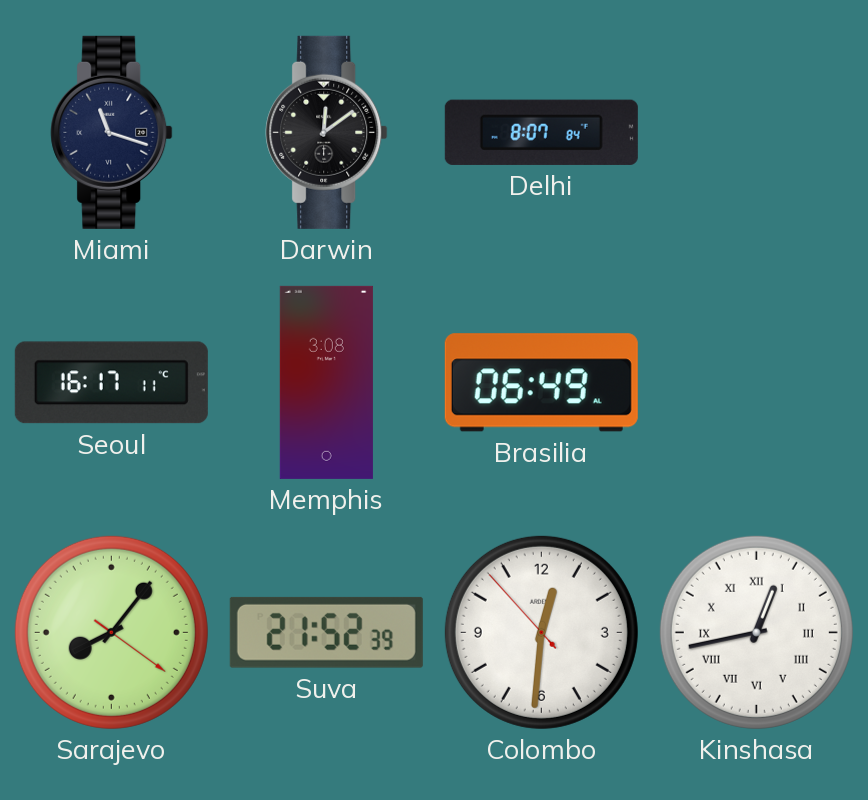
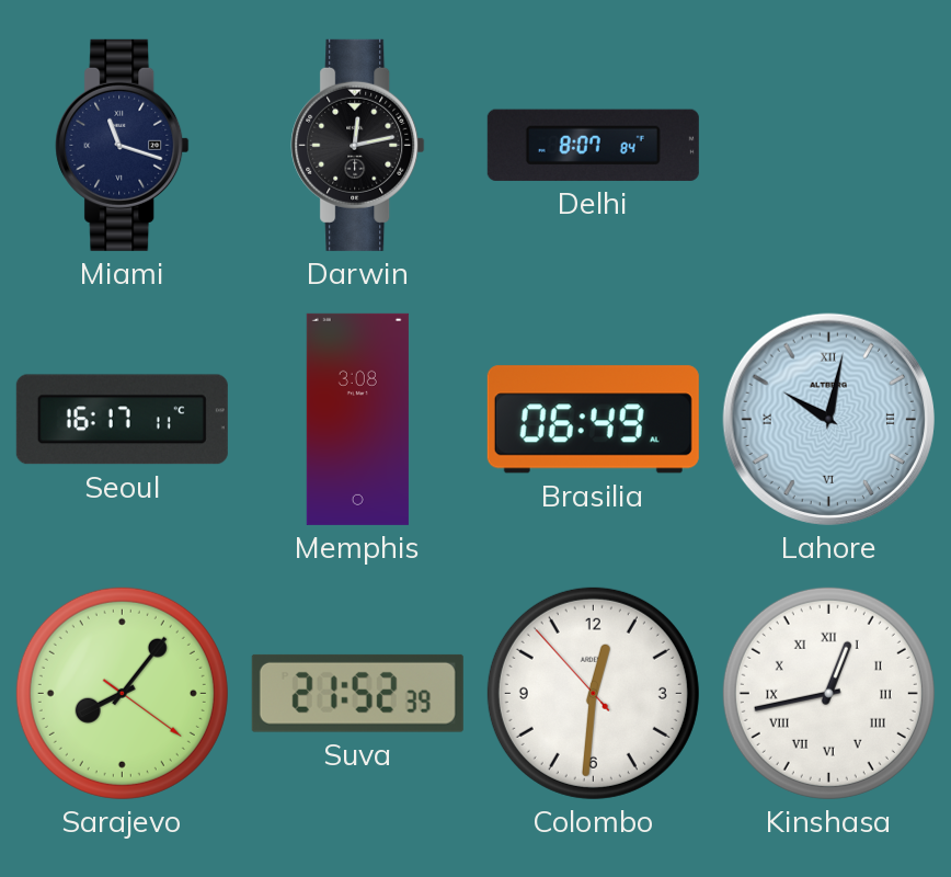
Darwin: 12:09 -> 12:13 (358, 145)
Lahore: none -> 10:02 (828, 419)
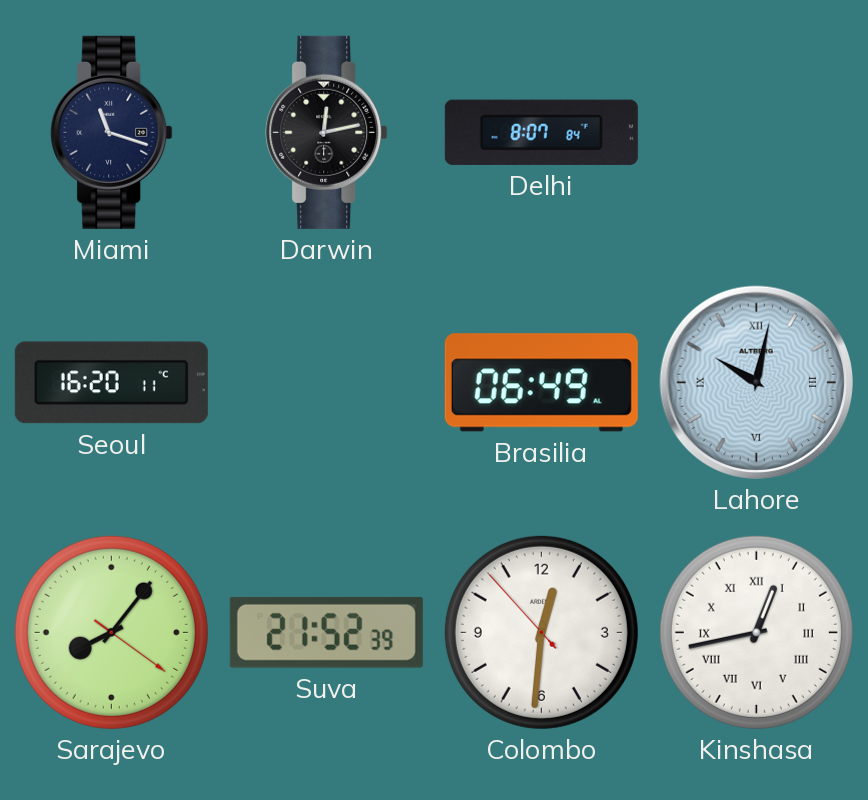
Seoul: 16:17 -> 16:20 (111, 383)
Memphis: 3:08 -> none (357, 419)
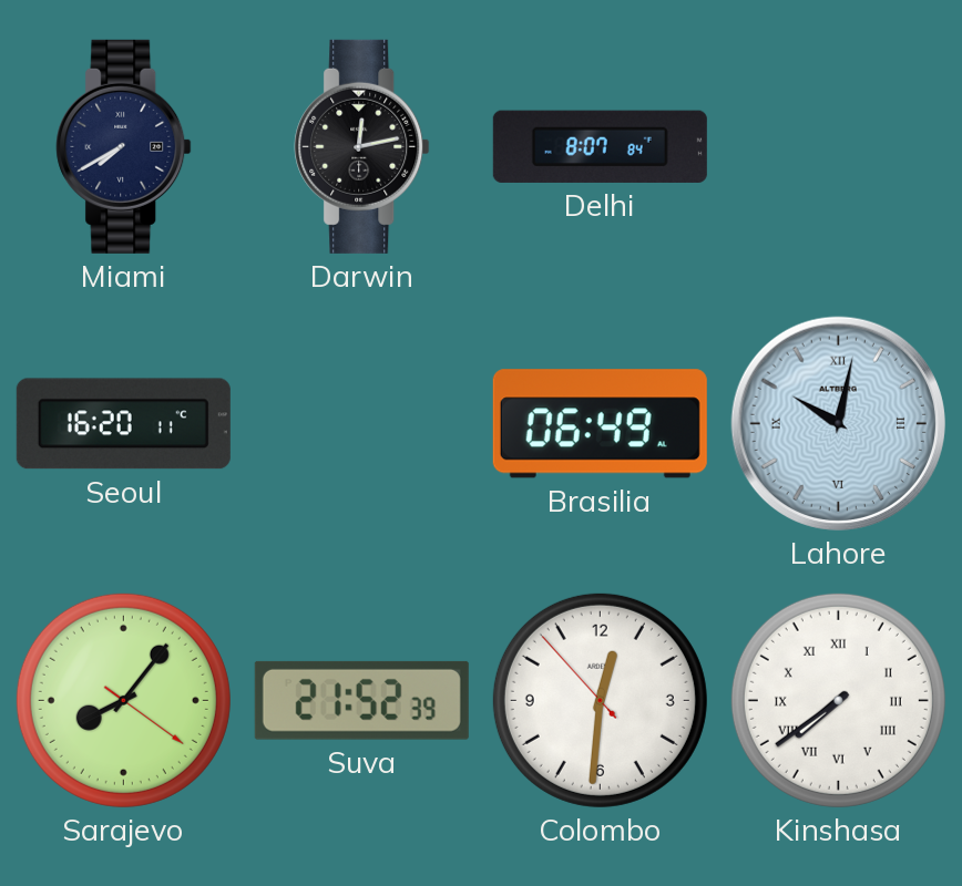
Miami: 11:18 -> 7:40 (124, 146)
Kinshasa: 12:43 -> 7:39 (838, 700)
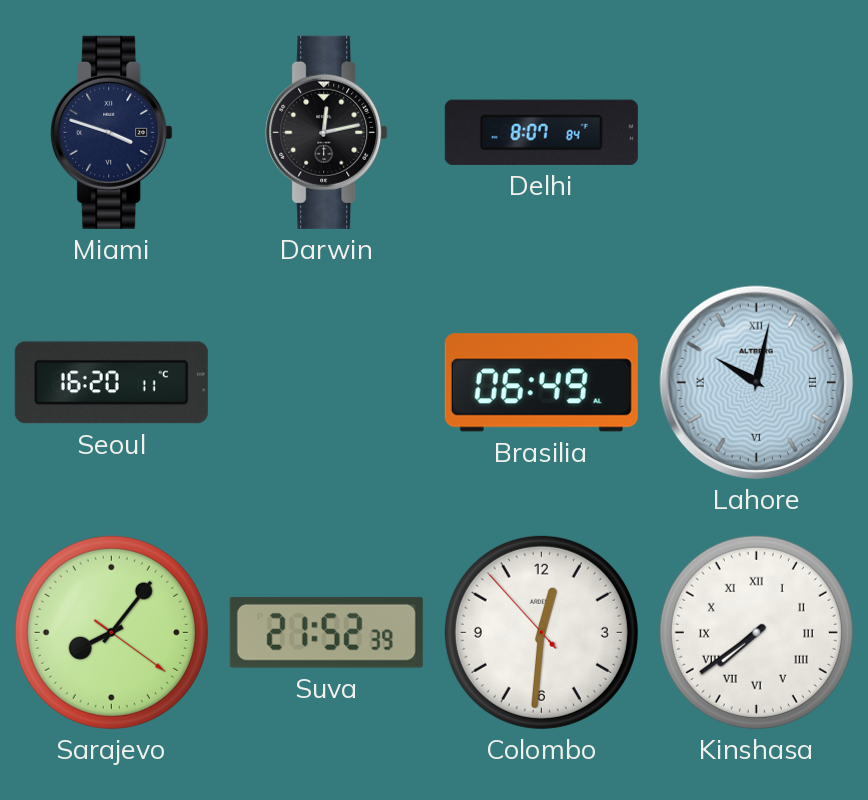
Miami: 7:40 -> 3:48 (112, 132)
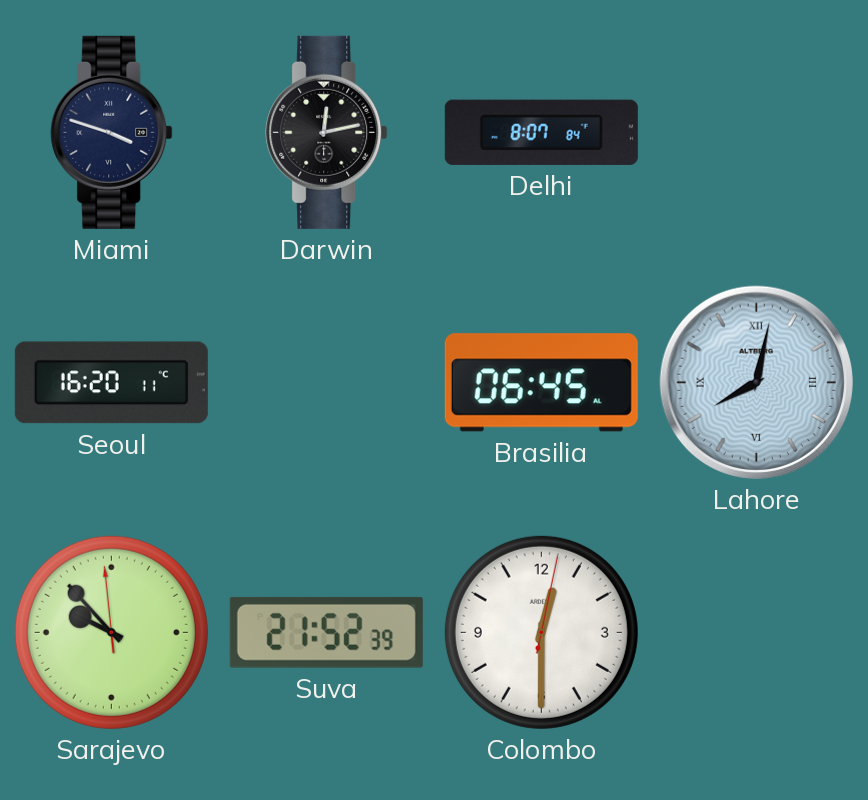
Brasilia: 06:49 -> 06:45 (541, 383)
Lahore: 10:02 -> 8:02 (756, 382)
Sarajevo: 8:06 -> 9:52 (111, 632)
Colombo: 12:30:53 -> 12:30:02 (541, 632)
Kinshasa: 7:39 -> none (756, 632)
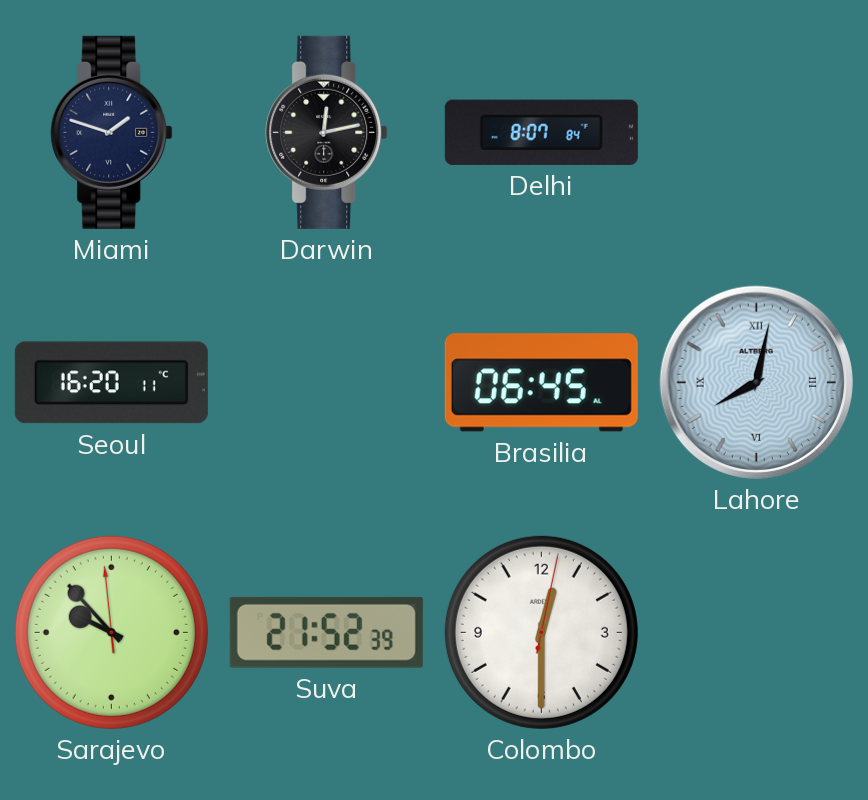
Miami: 3:48 -> 1:48 (112, 132)
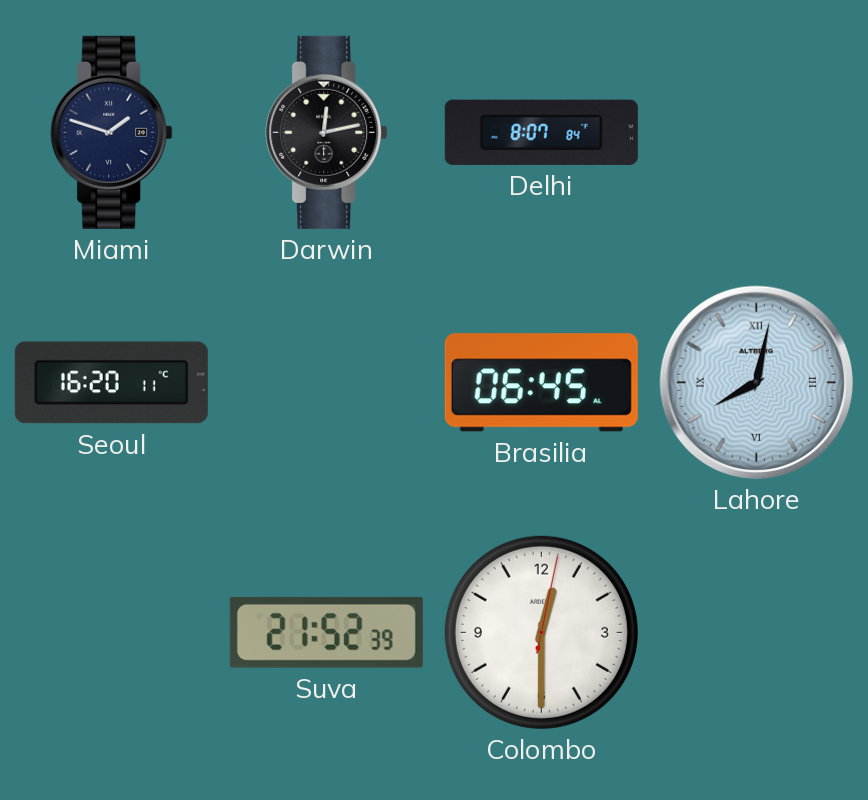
Sarajevo: 9:52 -> none (111, 632)
